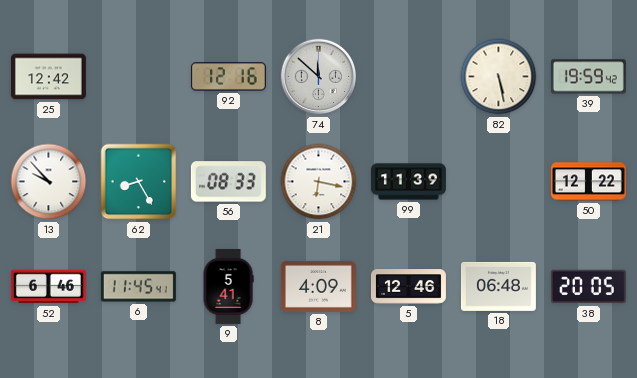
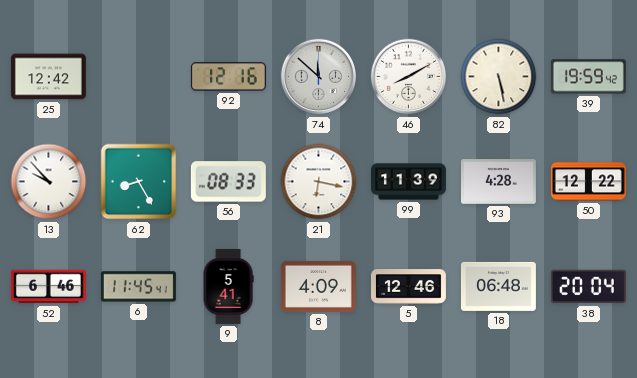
46: none -> 8:10 (409, 77)
93: none -> 4:28 (498, 182)
38: 20:05 -> 20:04 (588, 287)
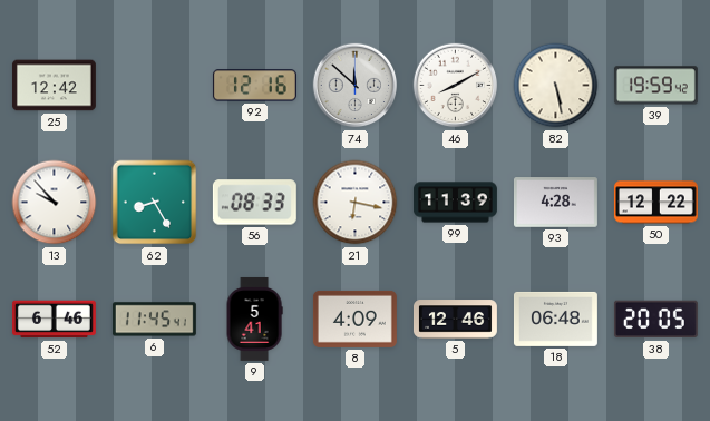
38: 20:04 -> 20:05 (655, 320)
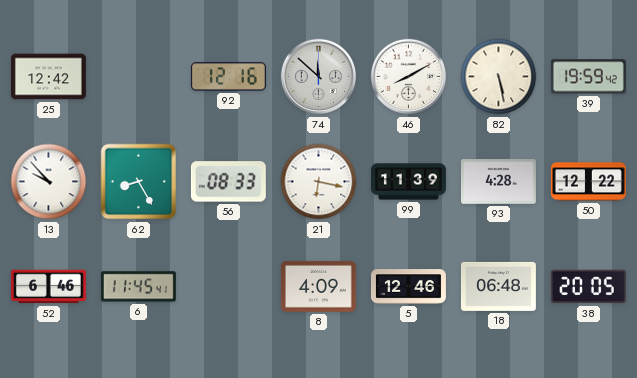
9: 5:41 -> none (254, 319)
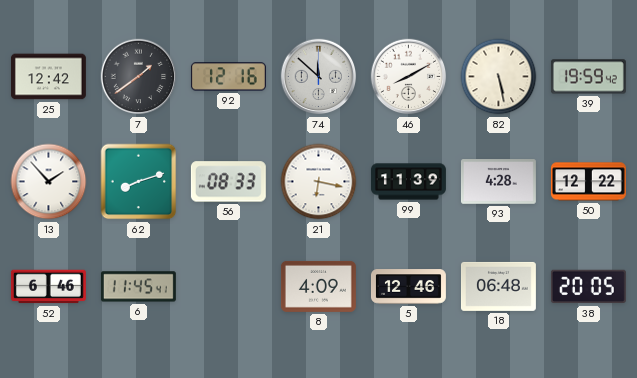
7: none -> 1:39 (139, 77)
13: 9:53 -> 1:53 (49, 182)
62: 8:25 -> 8:12 (139, 182)
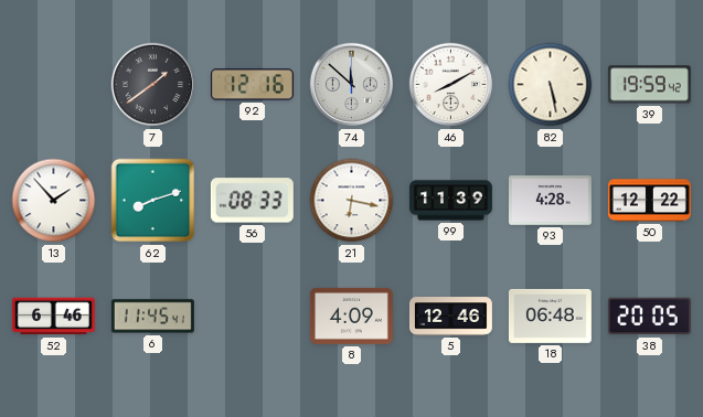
25: 12:42 -> none (48, 77)
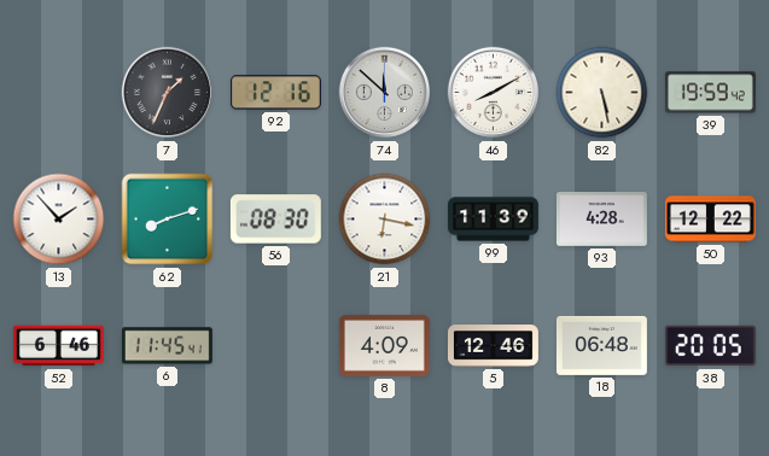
7: 1:39 -> 1:34 (168, 93)
56: 08:33 -> 08:30 (275, 220)
